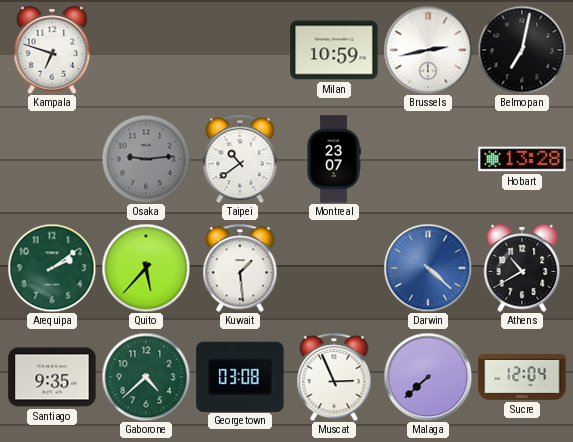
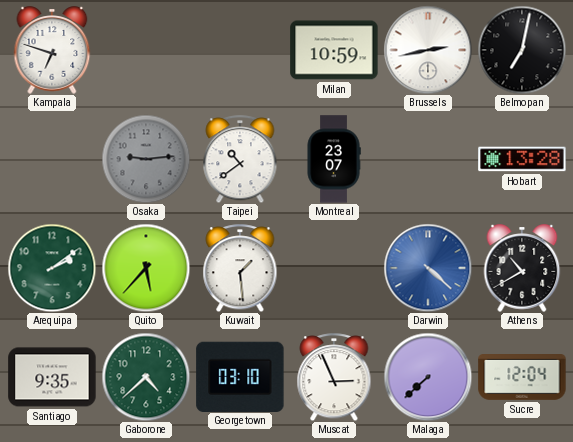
Georgetown: 03:08 -> 03:10 (240, 376)
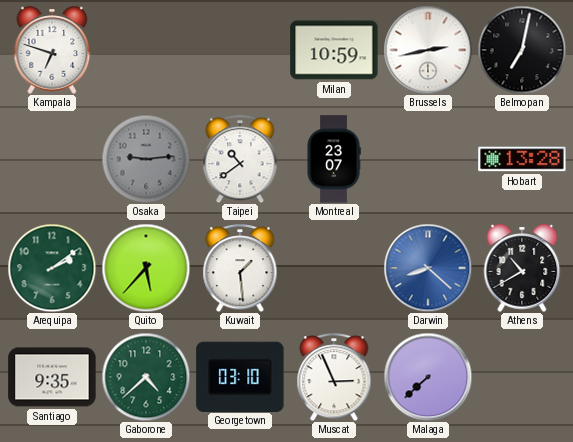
Darwin: 4:22 -> 8:22 (428, 268)
Sucre: 12:04 -> none (522, 378)
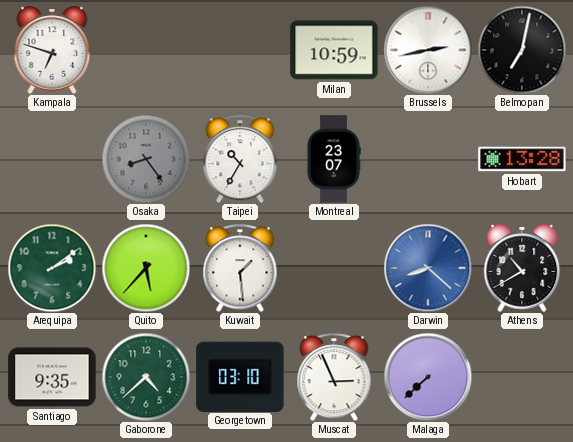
Osaka: 9:14 -> 8:24 (146, 159)
Taipei: 10:39 -> 10:35 (240, 159)
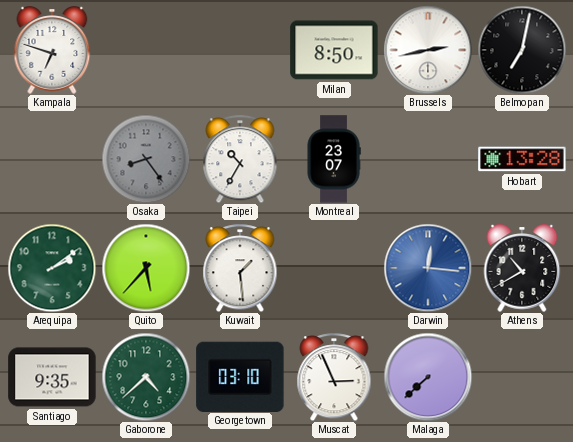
Milan: 10:59 -> 8:50 (334, 50)
Darwin: 8:22 -> 12:16 (428, 268)
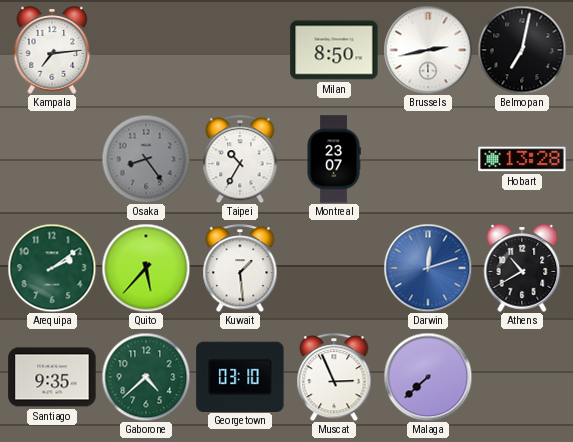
Kampala: 6:48 -> 7:14 (52, 50)
Darwin: 12:16 -> 12:12 (428, 268)
